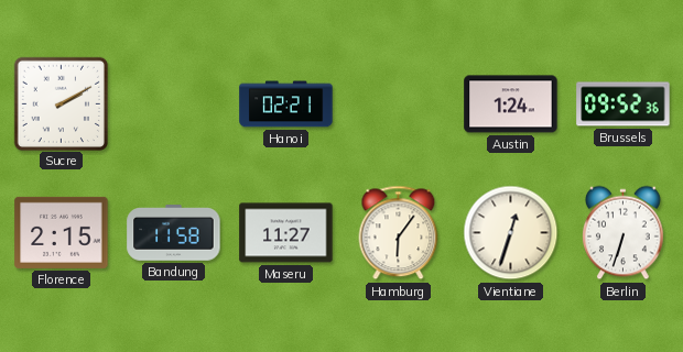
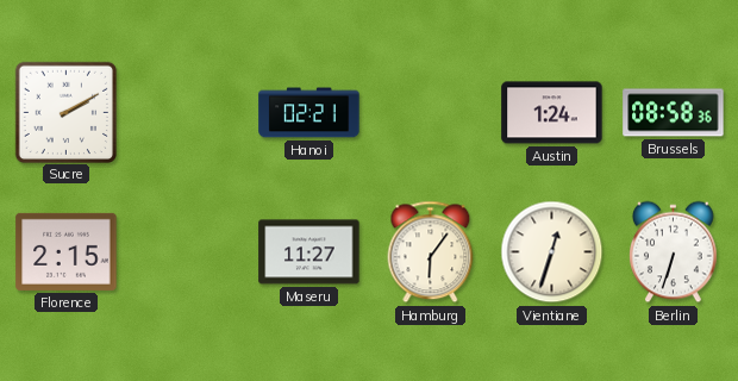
Brussels: 09:52 -> 08:58 (674, 113)
Bandung: 11:58 -> none (174, 233)
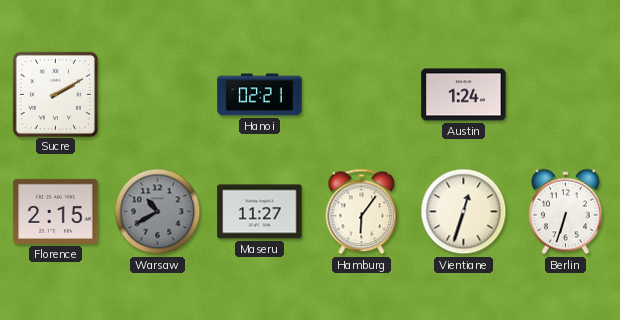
Brussels: 08:58 -> none (674, 113)
Warsaw: none -> 10:40 (158, 212)
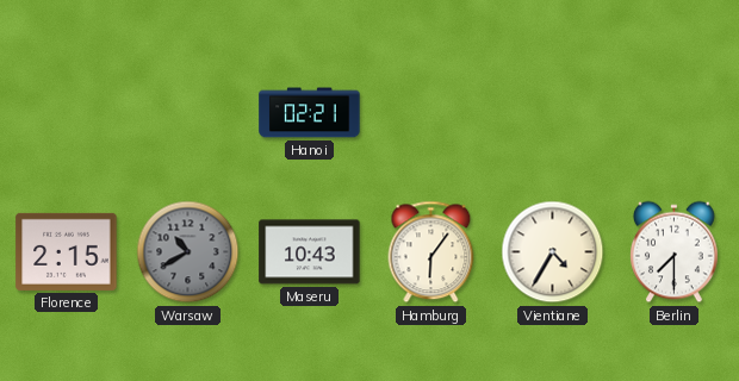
Sucre: 2:10 -> none (55, 94)
Austin: 1:24 -> none (464, 95)
Maseru: 11:27 -> 10:43 (310, 252)
Vientiane: 12:33 -> 4:35 (553, 252)
Berlin: 6:33 -> 7:30 (675, 252)
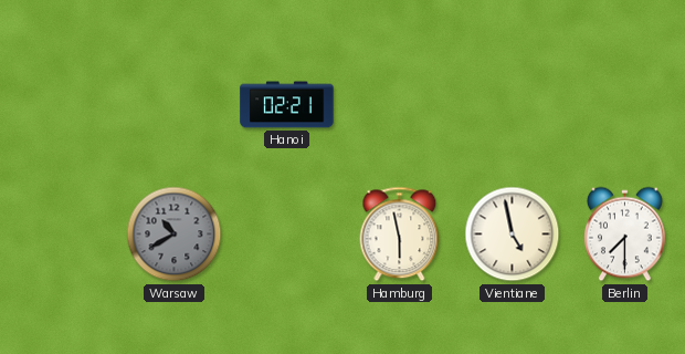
Florence: 2:15 -> none (67, 251)
Maseru: 10:43 -> none (310, 252)
Hamburg: 6:06 -> 5:58 (400, 235)
Vientiane: 4:35 -> 4:58 (513, 235)
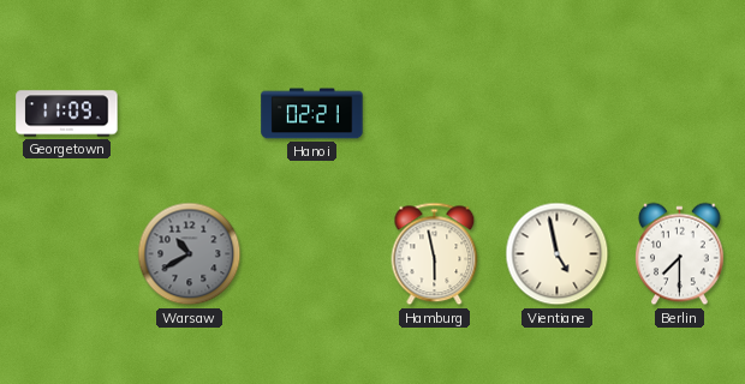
Georgetown: none -> 11:09 (67, 114)
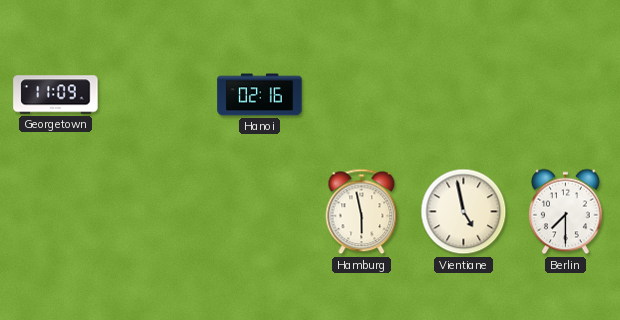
Hanoi: 02:21 -> 02:16 (260, 95)
Warsaw: 10:40 -> none (190, 254)
